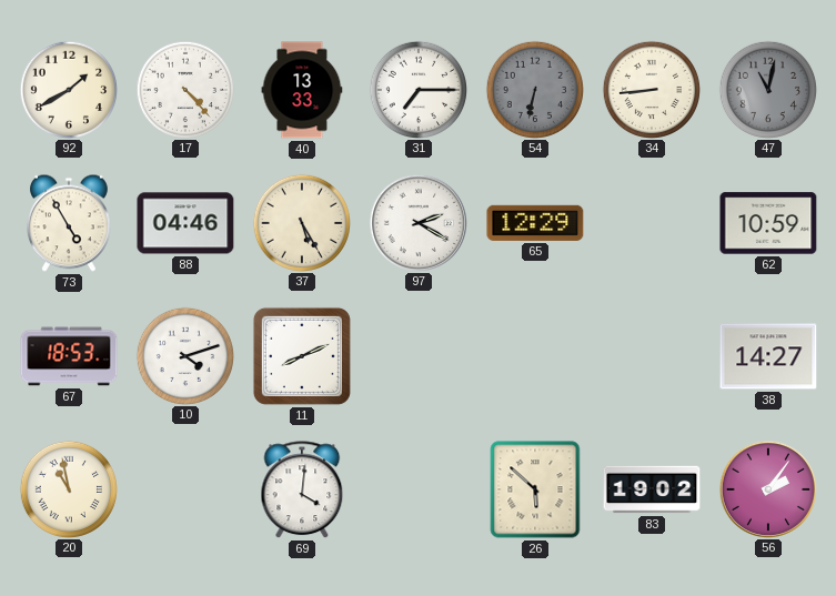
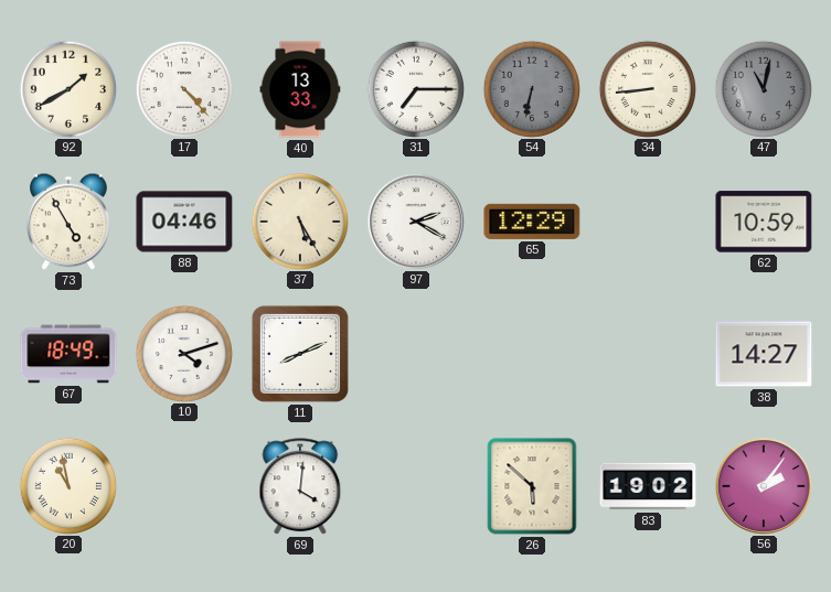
67: 18:53 -> 18:49 (68, 354)
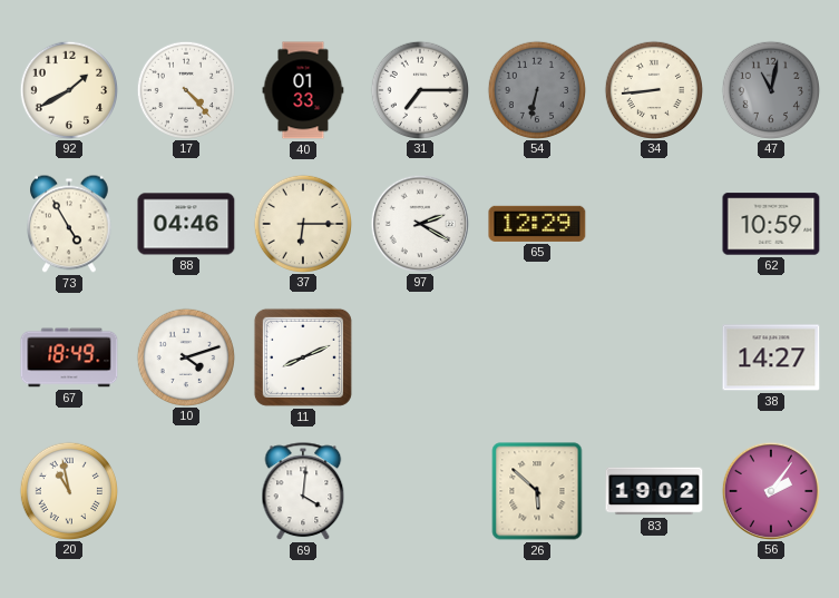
40: 13:33 -> 01:33 (303, 90)
37: 5:25 -> 6:15 (302, 223)
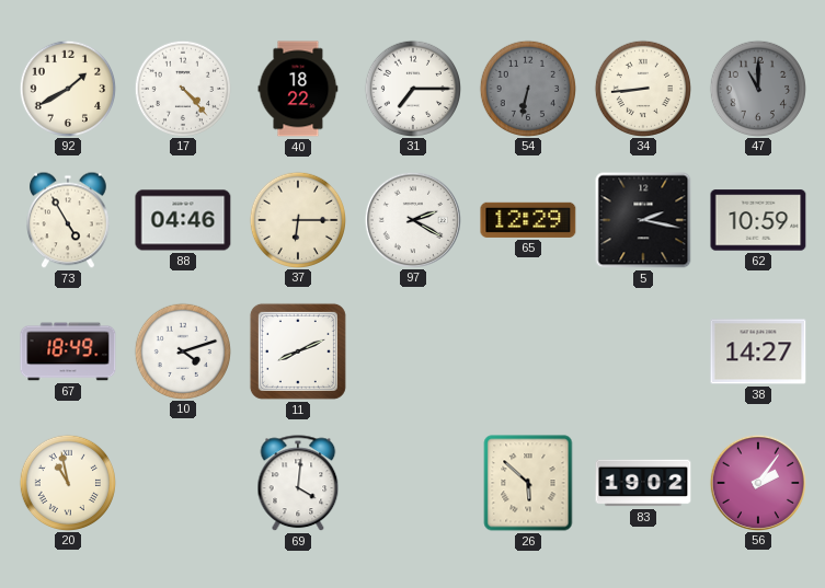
40: 01:33 -> 18:22 (298, 89)
47: 11:02 -> 11:00 (757, 88)
5: none -> 2:17 (643, 220)
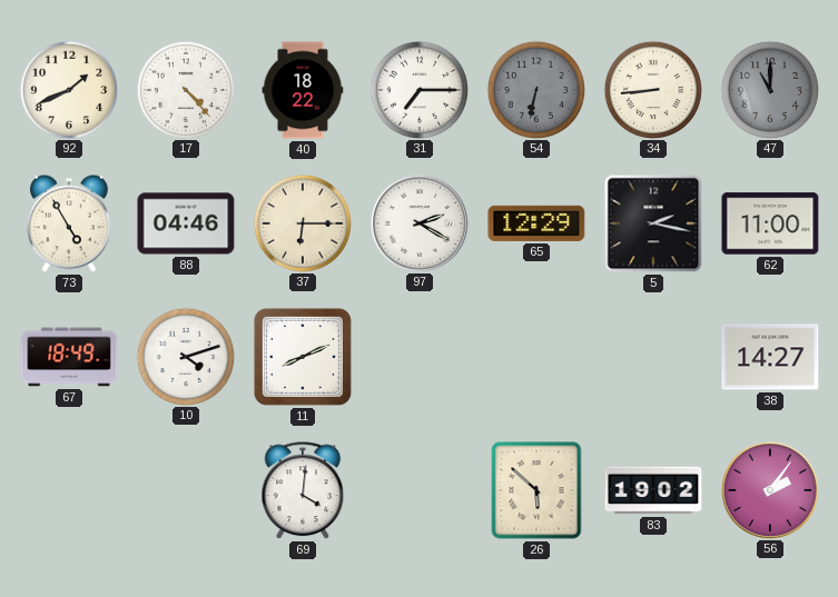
92: 1:40 -> 1:41 (68, 89)
62: 10:59 -> 11:00 (770, 223)
20: 10:58 -> none (67, 482)
